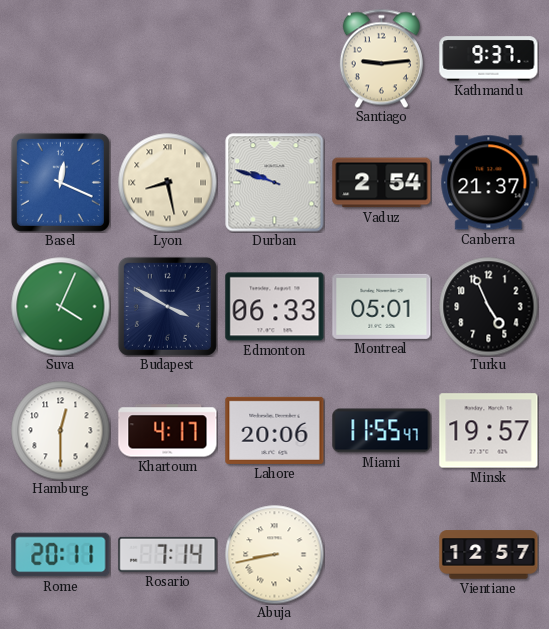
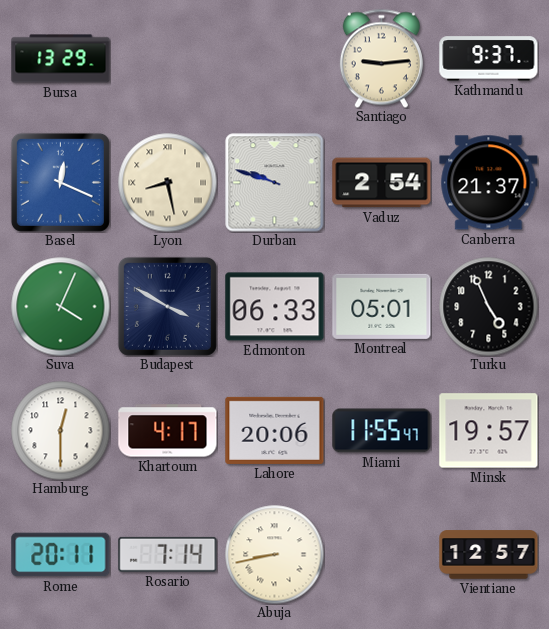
Bursa: none -> 13:29 (61, 59)
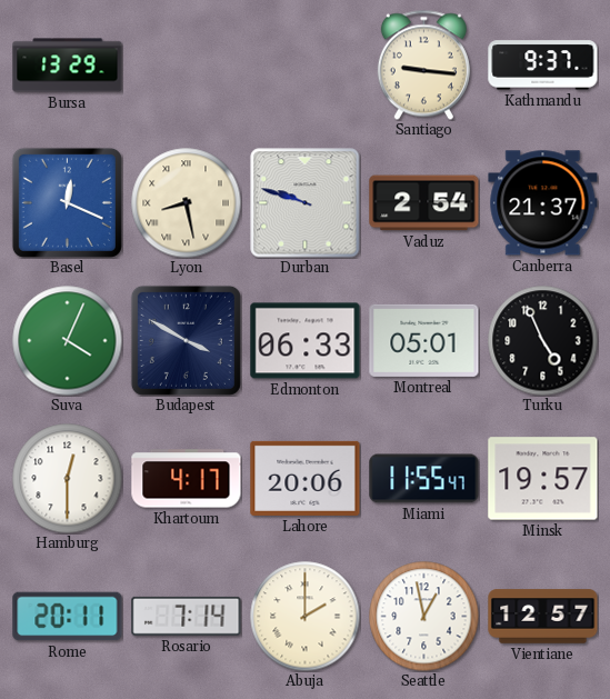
Santiago: 9:14 -> 9:16 (423, 64)
Abuja: 8:43 -> 2:00 (306, 617)
Seattle: none -> 12:58 (424, 617)
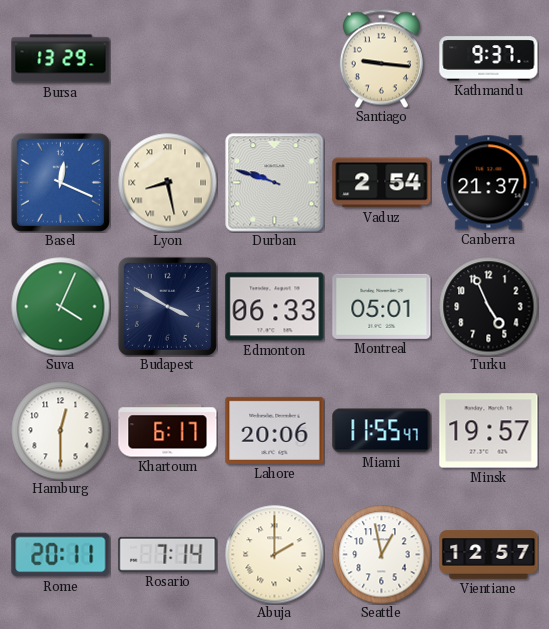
Khartoum: 4:17 -> 6:17 (168, 431)
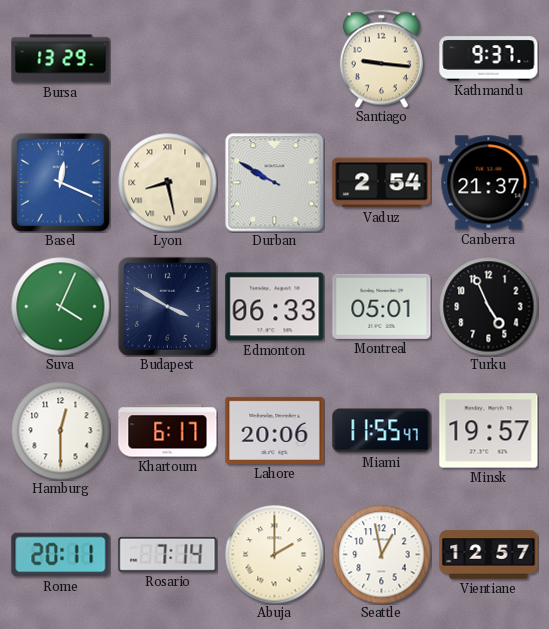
Durban: 9:48 -> 9:50 (275, 183)
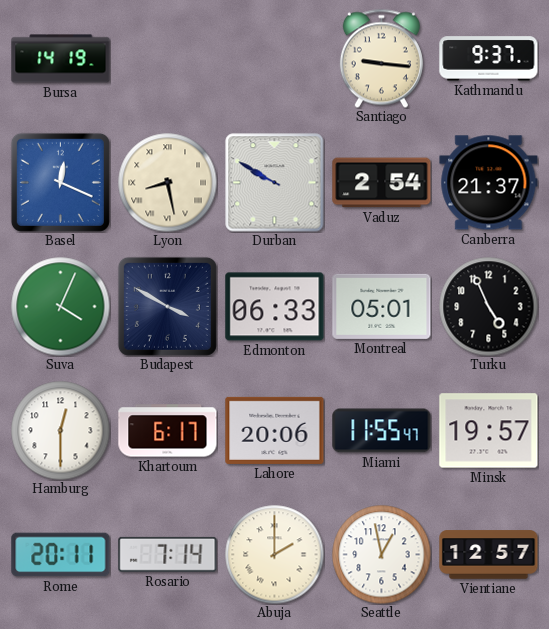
Bursa: 13:29 -> 14:19 (61, 59)
